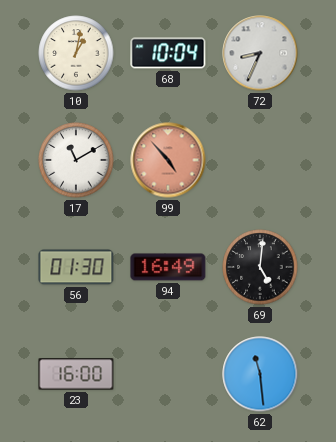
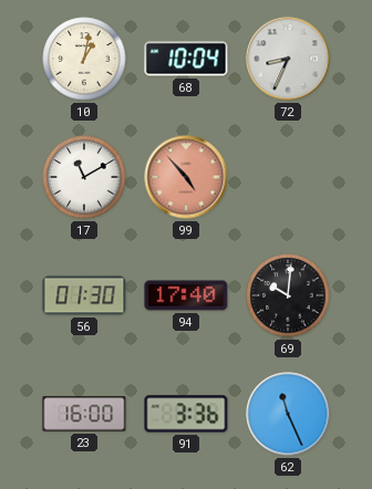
94: 16:49 -> 17:40 (186, 295)
69: 5:01 -> 10:01 (288, 295)
91: none -> 3:36 (186, 414)
62: 11:29 -> 11:26 (288, 414)
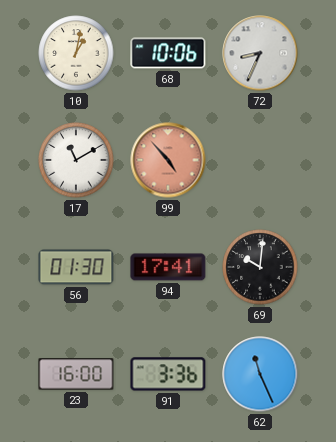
68: 10:04 -> 10:06 (168, 53)
94: 17:40 -> 17:41 (168, 267)
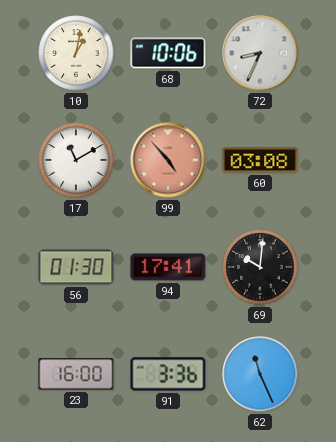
60: none -> 03:08 (260, 160)
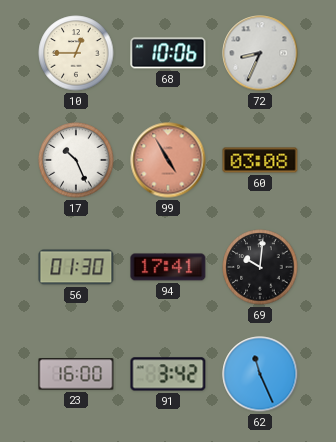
10: 1:02 -> 12:45 (76, 53)
17: 11:10 -> 10:26 (76, 160)
99: 4:53 -> 4:55 (168, 160)
91: 3:36 -> 3:42 (168, 374)
